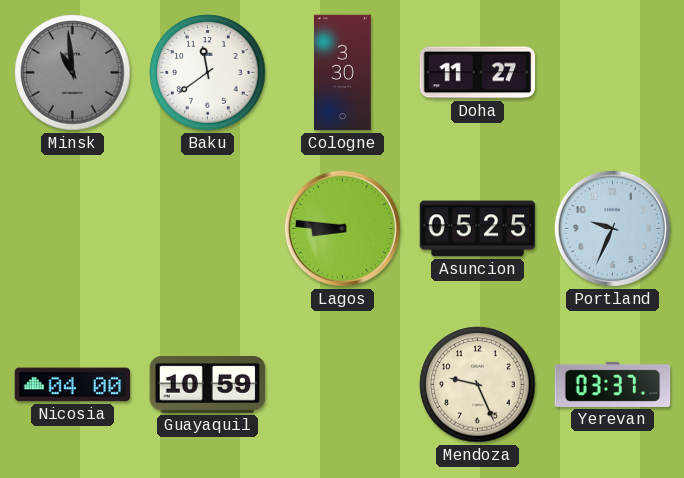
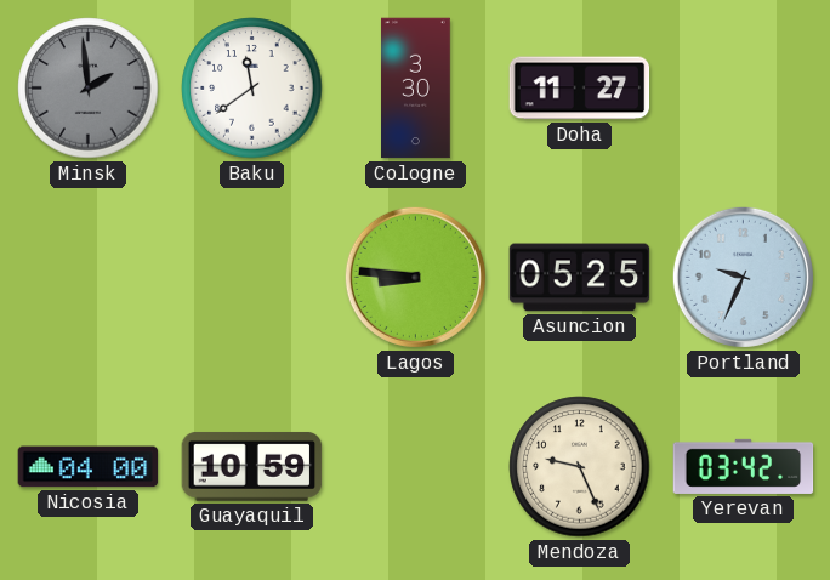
Minsk: 10:59 -> 1:59 (89, 89)
Yerevan: 03:37 -> 03:42 (744, 466)
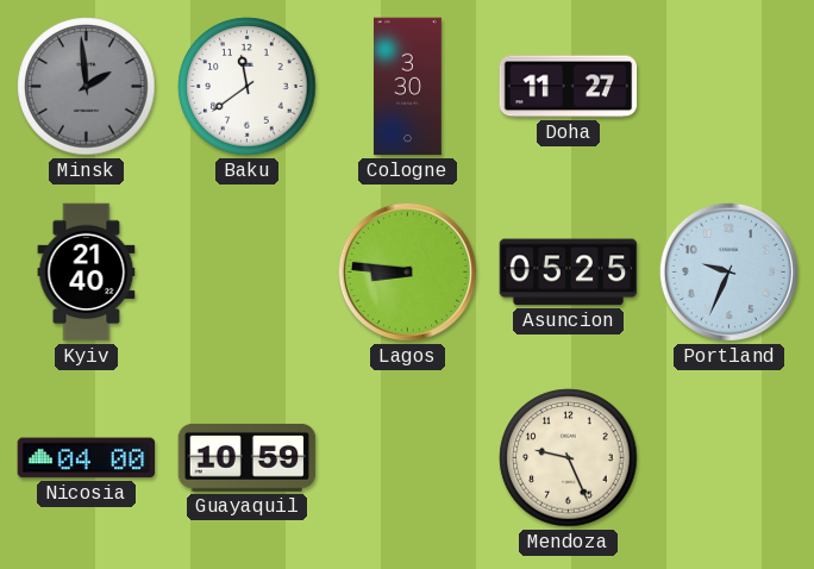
Kyiv: none -> 21:40 (87, 273)
Yerevan: 03:42 -> none (744, 466)
